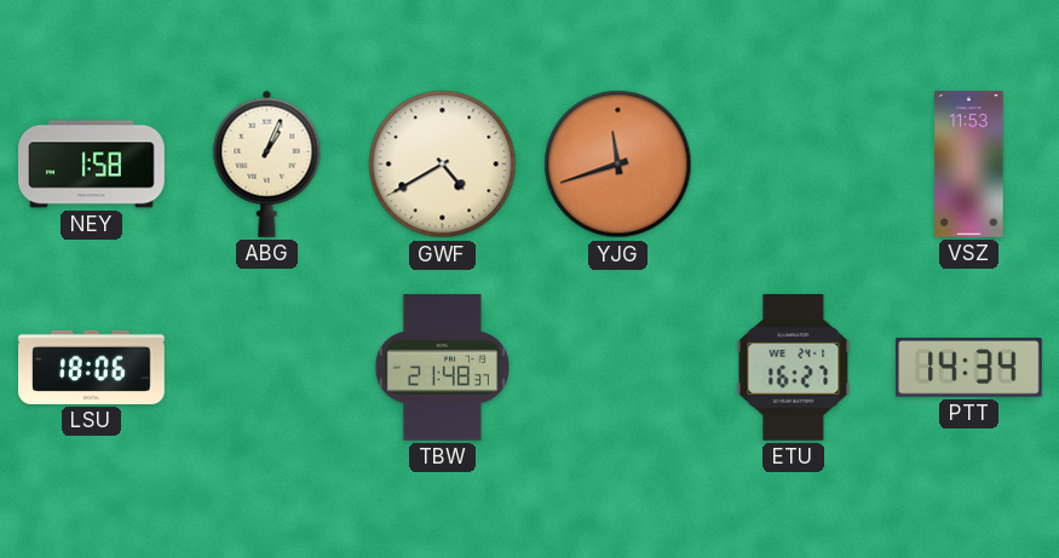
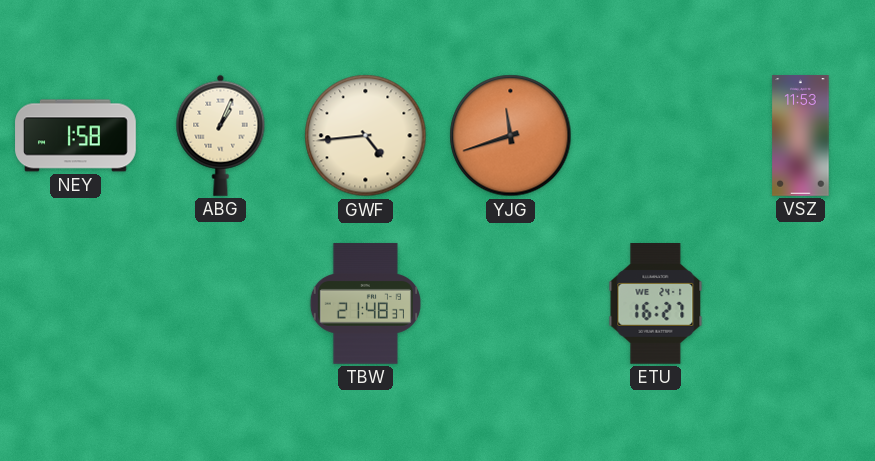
GWF: 4:40 -> 4:44 (366, 136)
LSU: 18:06 -> none (92, 367)
PTT: 14:34 -> none (969, 368)
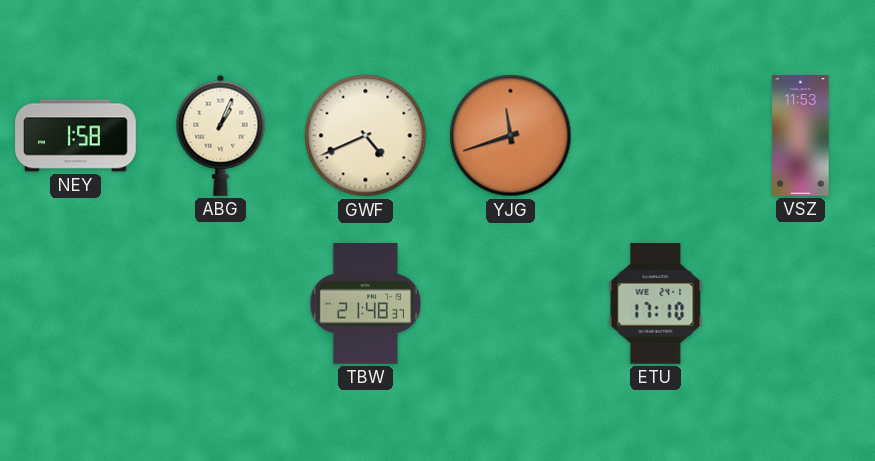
GWF: 4:44 -> 4:41 (366, 136)
ETU: 16:27 -> 17:10 (656, 304)
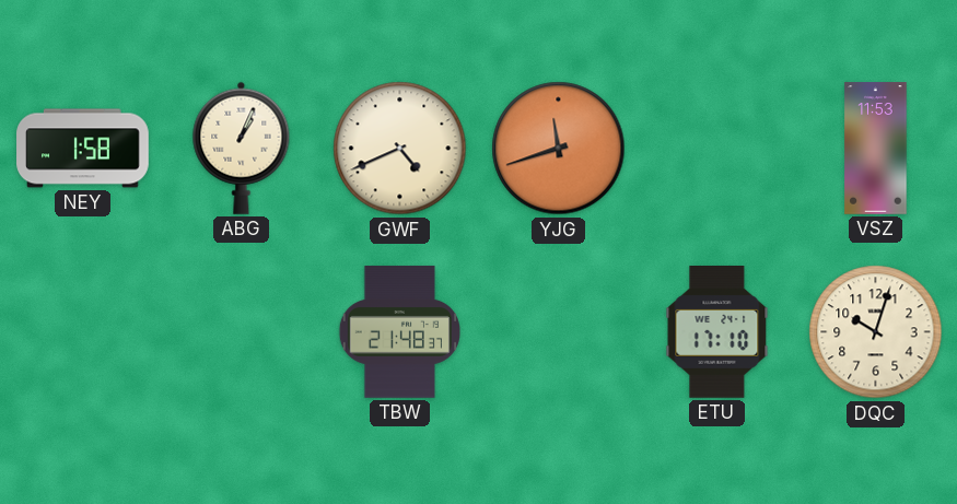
DQC: none -> 10:03 (876, 332)
